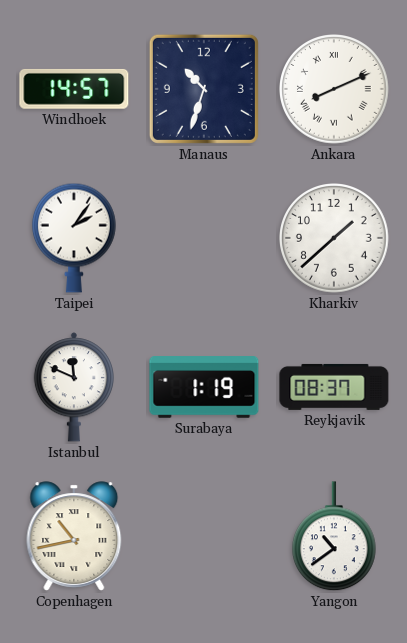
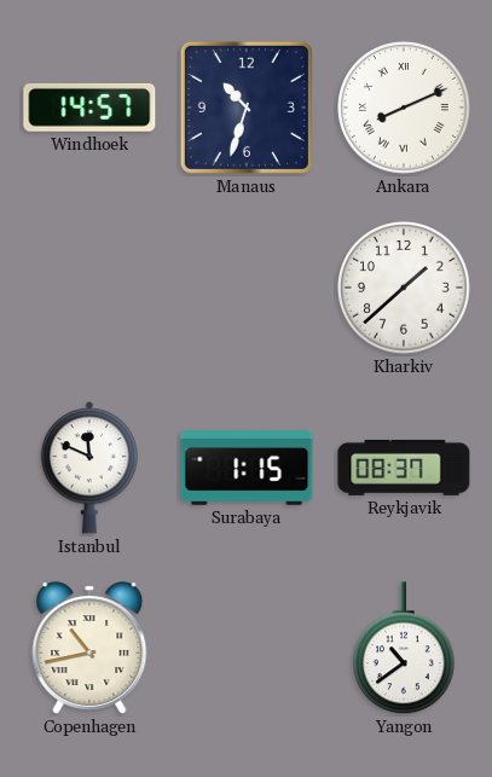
Taipei: 2:06 -> none (74, 238)
Surabaya: 1:19 -> 1:15 (247, 468)
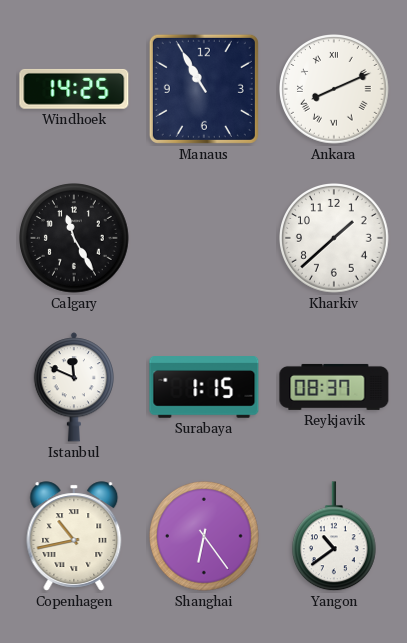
Windhoek: 14:57 -> 14:25 (74, 89)
Manaus: 10:33 -> 10:55 (204, 89)
Calgary: none -> 11:25 (75, 239)
Shanghai: none -> 6:24 (205, 537)
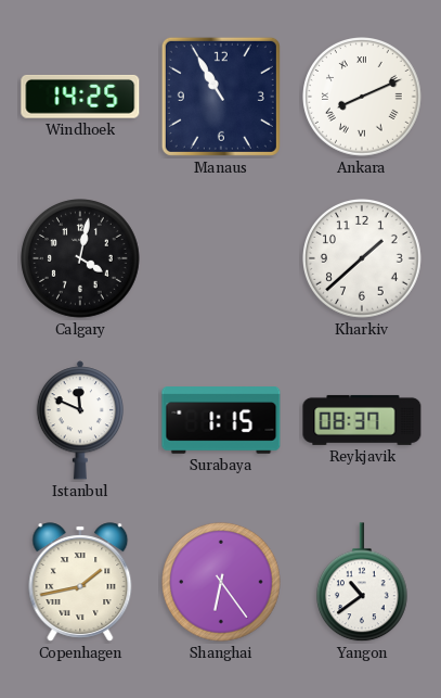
Calgary: 11:25 -> 4:02 (81, 259)
Copenhagen: 10:43 -> 1:43 (80, 582)
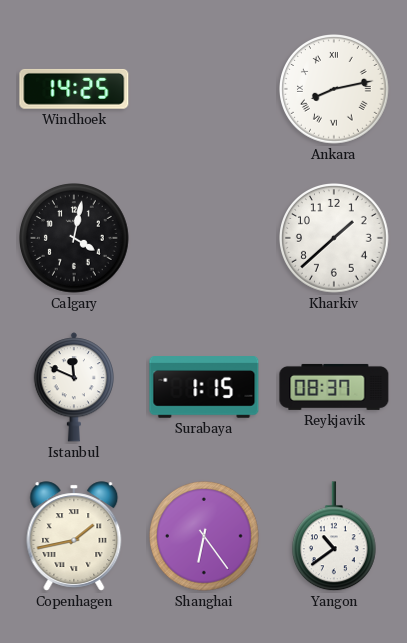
Manaus: 10:55 -> none (221, 97)
Ankara: 8:11 -> 8:13 (335, 90)
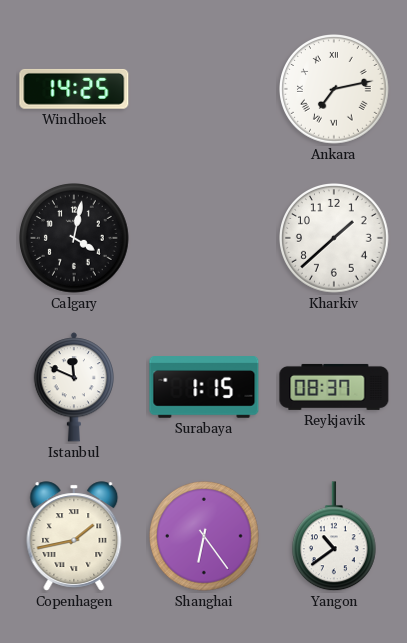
Ankara: 8:13 -> 7:13 (335, 90)
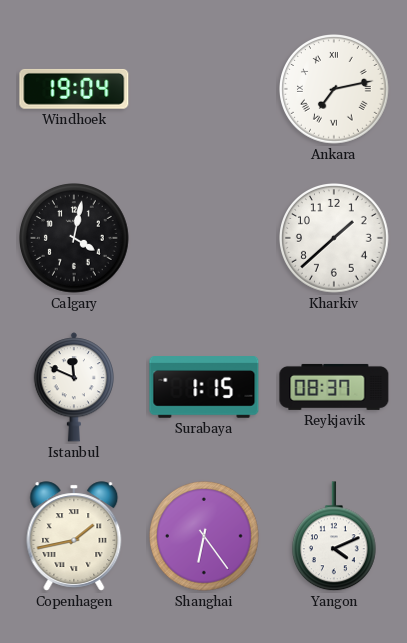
Windhoek: 14:25 -> 19:04 (74, 89)
Yangon: 10:39 -> 4:11 (334, 537)
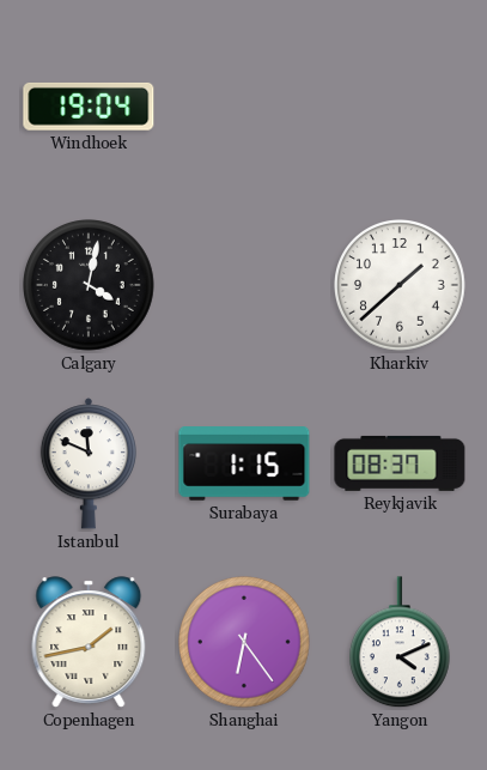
Ankara: 7:13 -> none (335, 90)
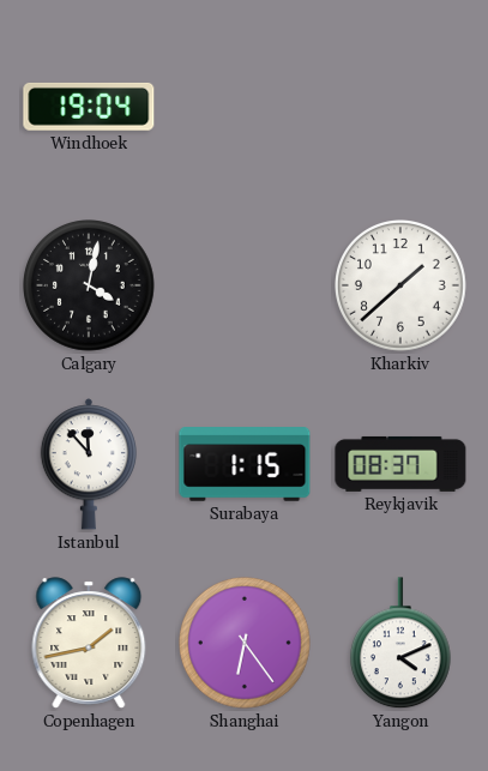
Istanbul: 11:49 -> 11:53 (88, 464)
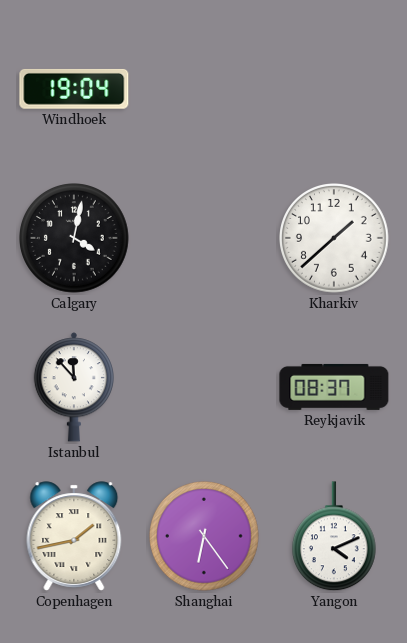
Surabaya: 1:15 -> none (245, 464)
